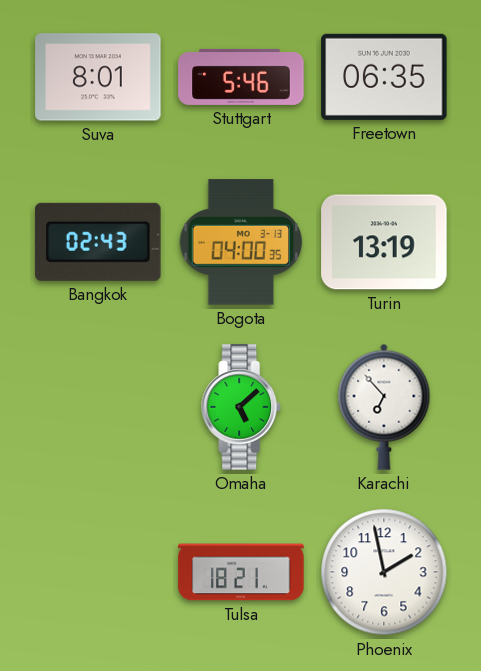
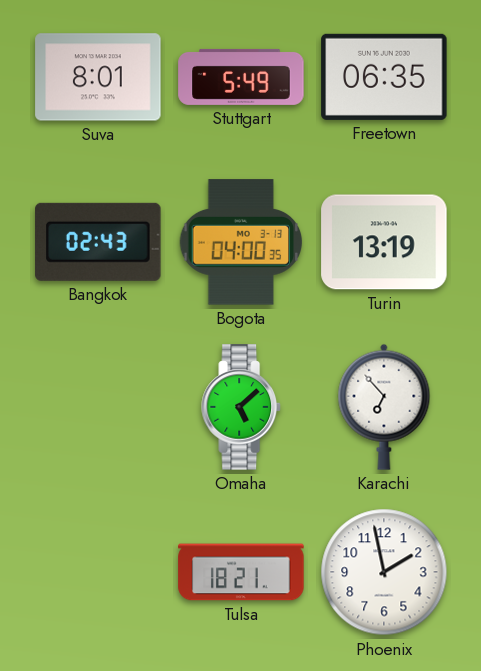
Stuttgart: 5:46 -> 5:49 (241, 77)
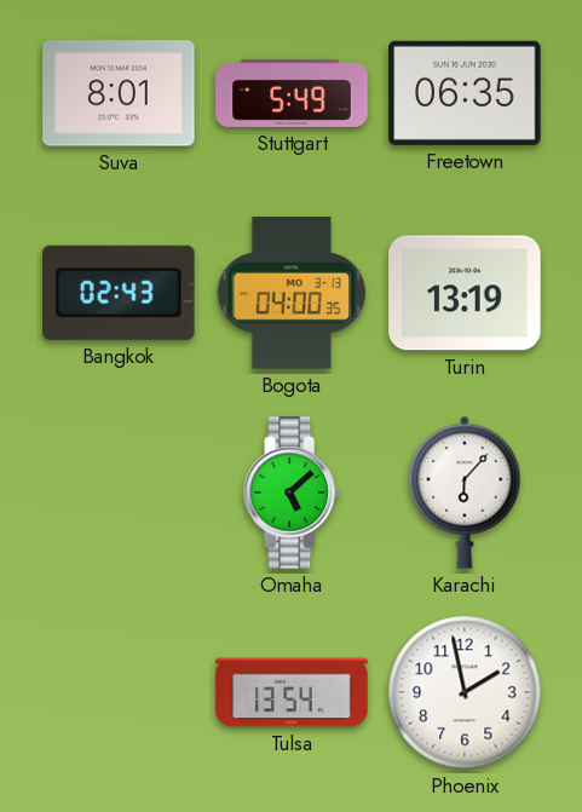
Karachi: 6:53 -> 6:07 (465, 493)
Tulsa: 18:21 -> 13:54 (292, 692)
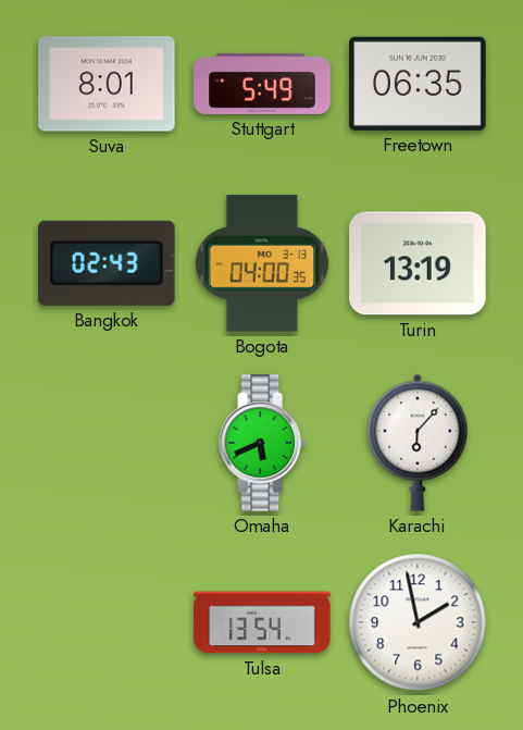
Omaha: 5:08 -> 5:41 (262, 443)
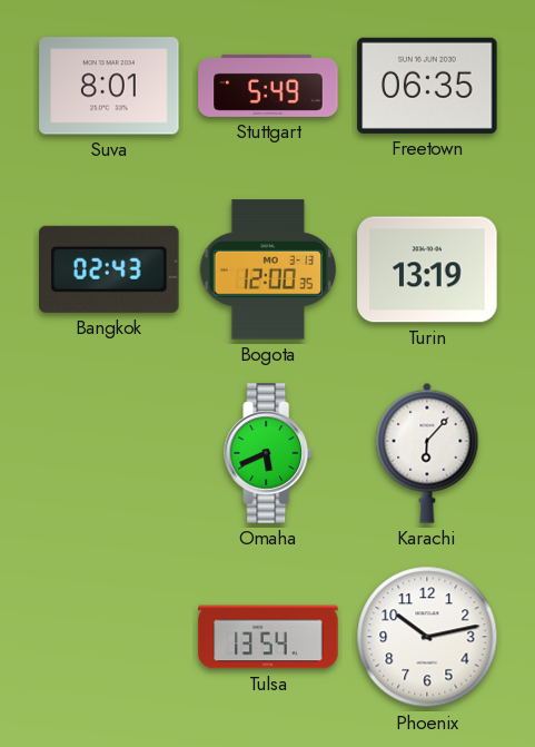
Bogota: 04:00 -> 12:00 (268, 269)
Phoenix: 1:58 -> 10:13 (427, 637)
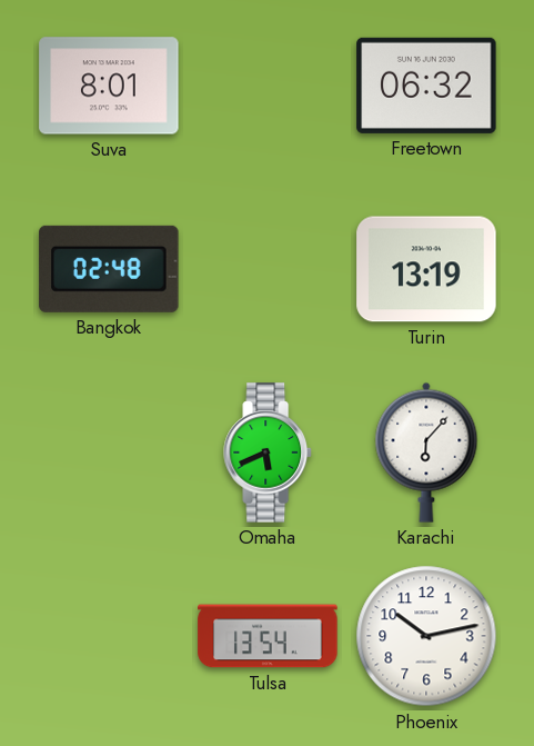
Stuttgart: 5:49 -> none (268, 86)
Freetown: 06:35 -> 06:32 (426, 86)
Bangkok: 02:43 -> 02:48 (109, 269)
Bogota: 12:00 -> none (268, 269)
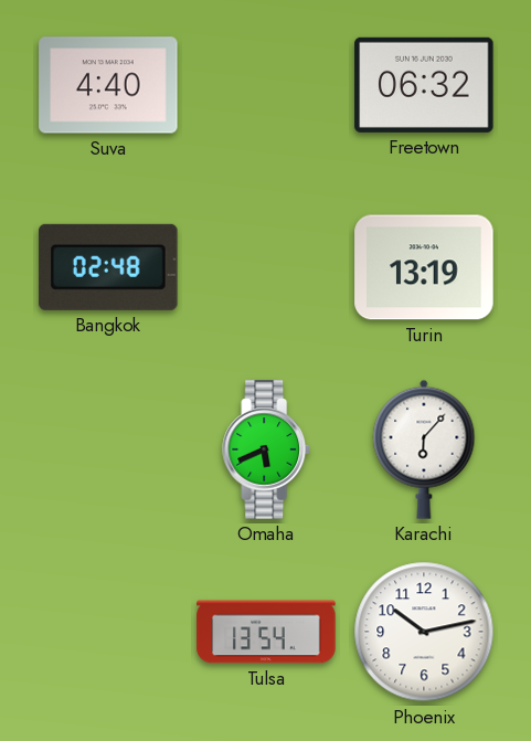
Suva: 8:01 -> 4:40 (108, 85)
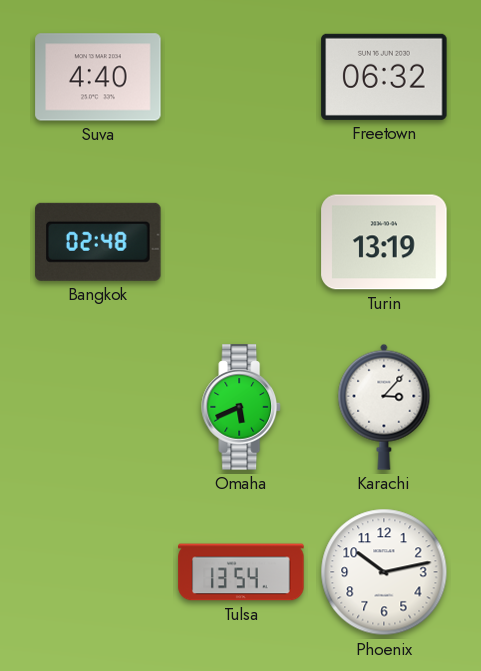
Karachi: 6:07 -> 3:07 (384, 407)
